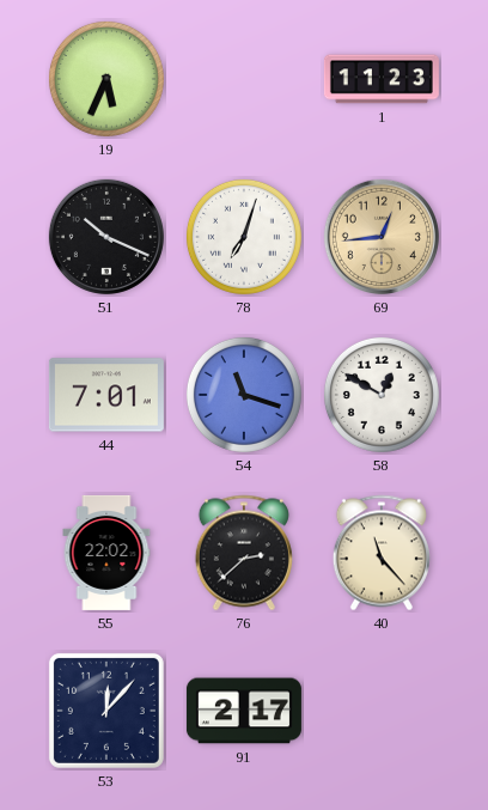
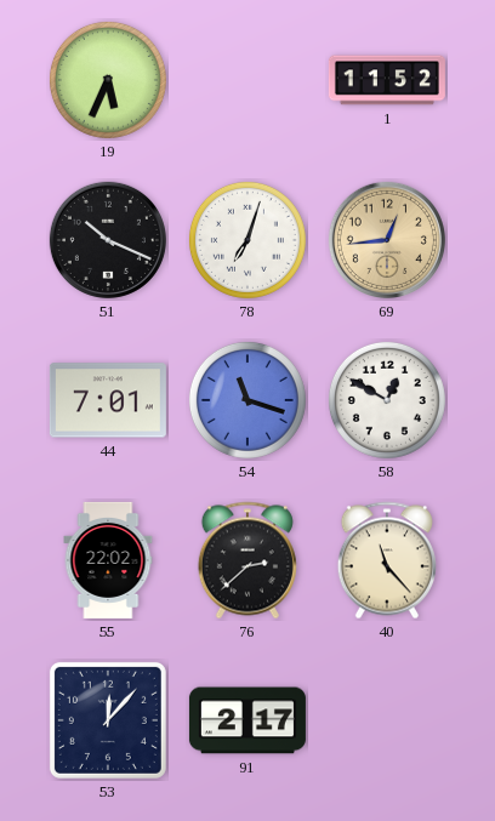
1: 11:23 -> 11:52 (387, 80)
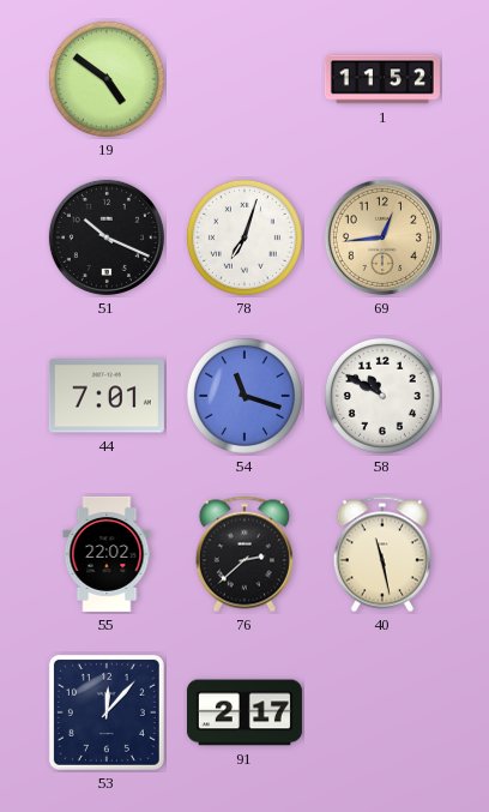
19: 5:34 -> 4:51 (107, 79)
58: 12:50 -> 10:50 (382, 396)
40: 11:23 -> 11:28 (382, 554)
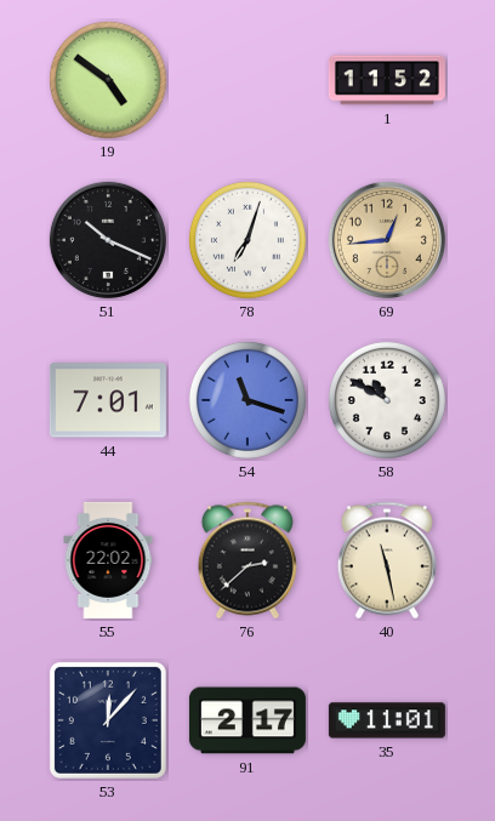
35: none -> 11:01 (387, 720)
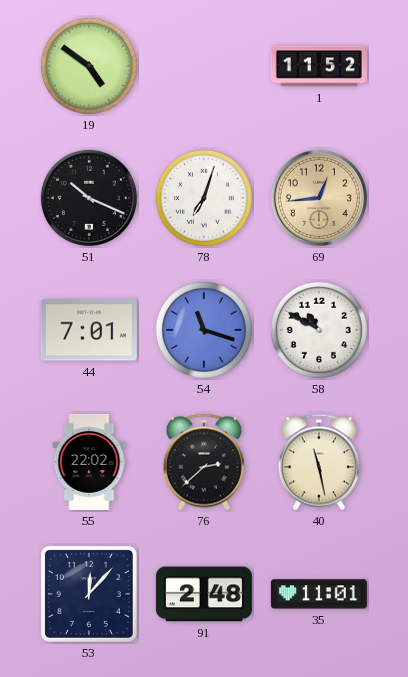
91: 2:17 -> 2:48 (204, 594)
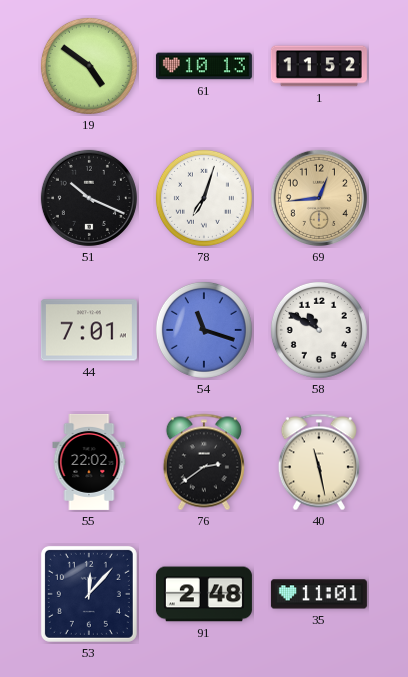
61: none -> 10:13 (204, 66)
76: 2:38 -> 2:39 (204, 462)
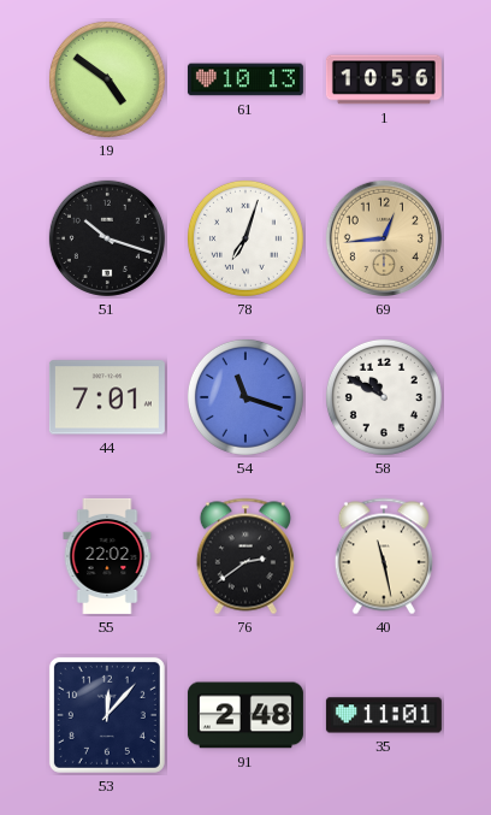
1: 11:52 -> 10:56 (384, 79)
51: 10:19 -> 10:18 (107, 238)
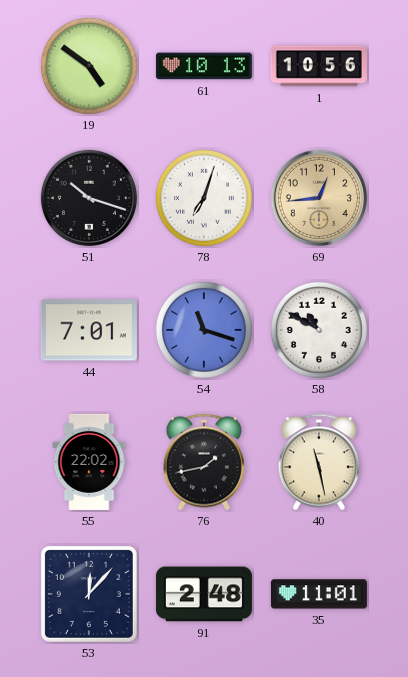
76: 2:39 -> 1:43 (204, 462)
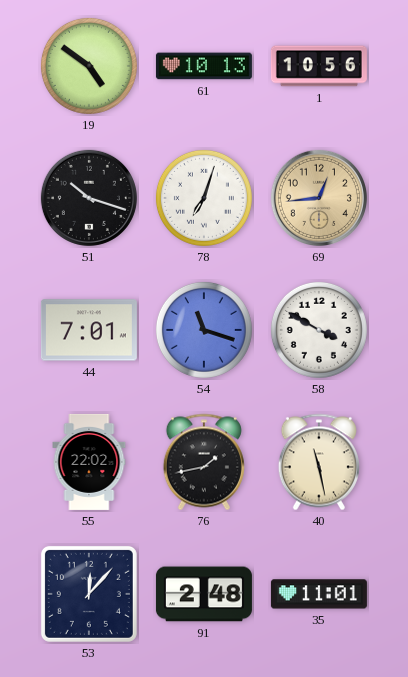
58: 10:50 -> 3:50 (319, 330)
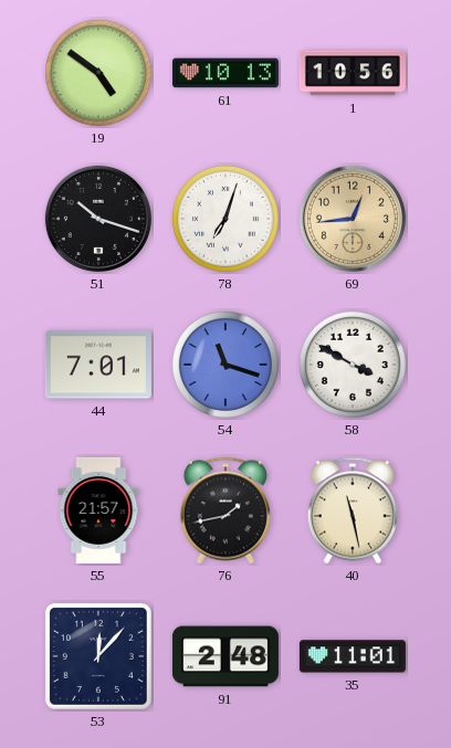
55: 22:02 -> 21:57 (98, 510)
